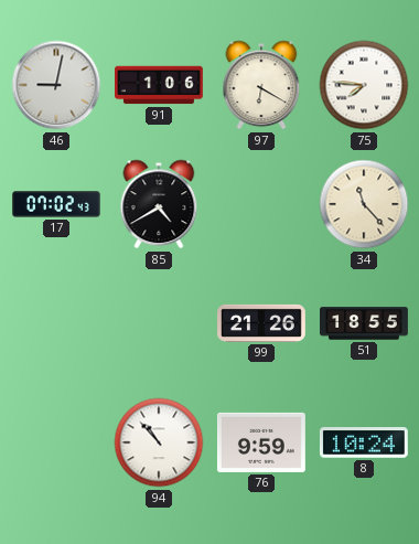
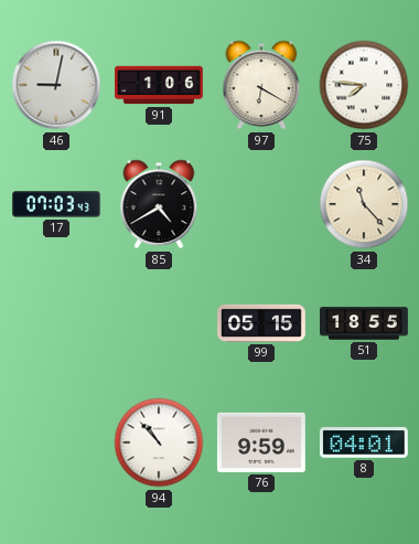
17: 07:02 -> 07:03 (57, 204)
99: 21:26 -> 05:15 (262, 323)
8: 10:24 -> 04:01 (364, 444)
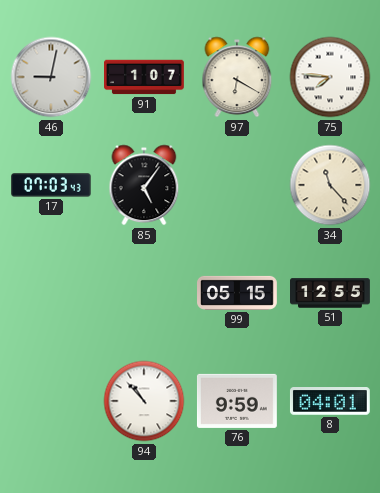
91: 1:06 -> 1:07 (145, 77)
85: 4:40 -> 5:06 (144, 185)
51: 18:55 -> 12:55 (331, 293)
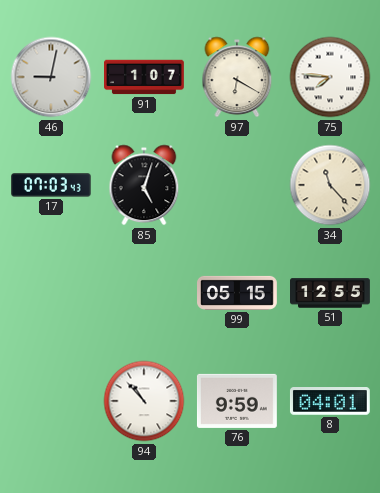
85: 5:06 -> 5:03 (144, 185)
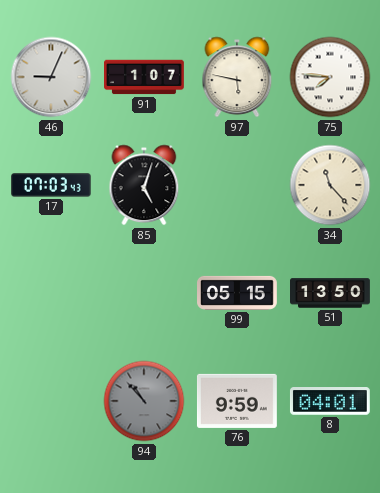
46: 9:02 -> 9:04 (51, 77)
97: 6:20 -> 5:47 (237, 77)
51: 12:55 -> 13:50 (331, 293)
94 dial: white -> grey (144, 401)
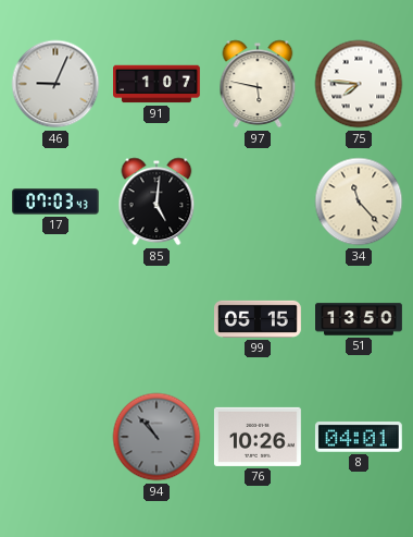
85: 5:03 -> 5:01 (157, 202)
76: 9:59 -> 10:26 (258, 437)
